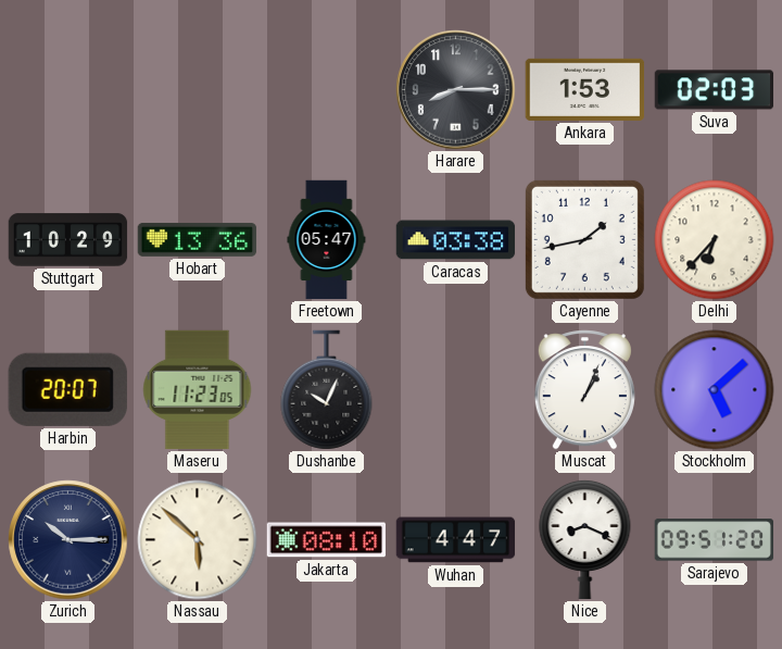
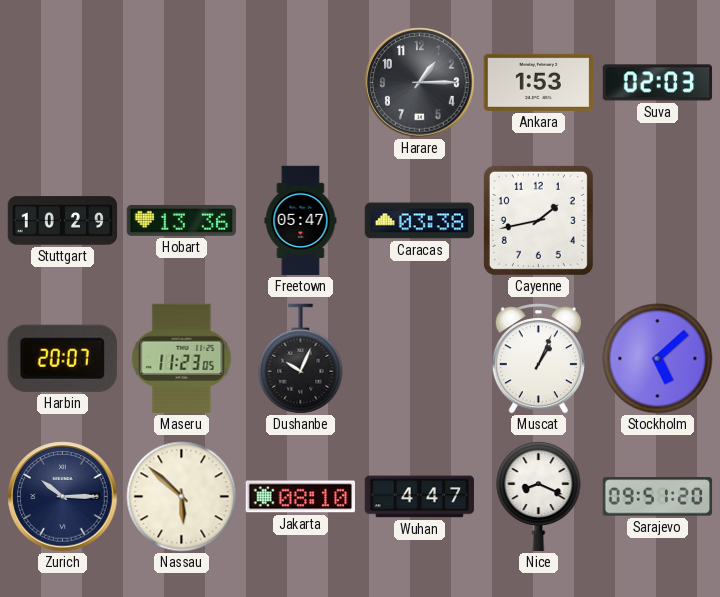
Harare: 8:15 -> 1:15 (420, 83)
Delhi: 6:37 -> none (715, 240)
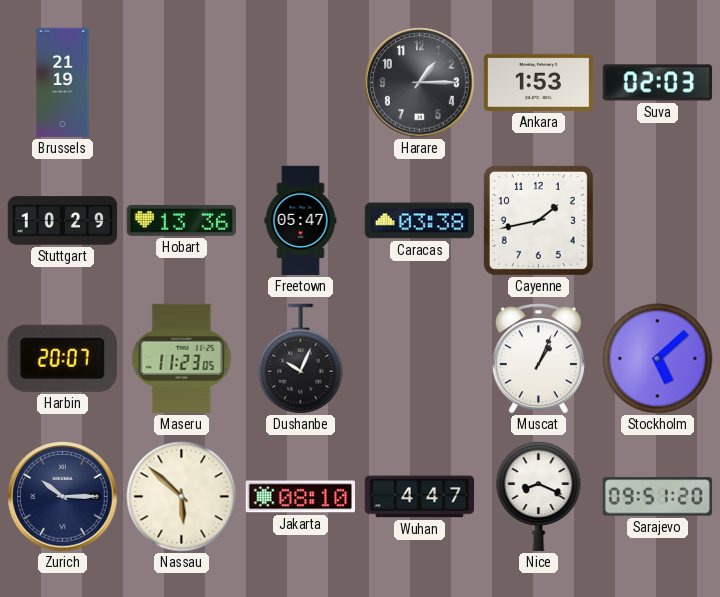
Brussels: none -> 21:19 (63, 83)
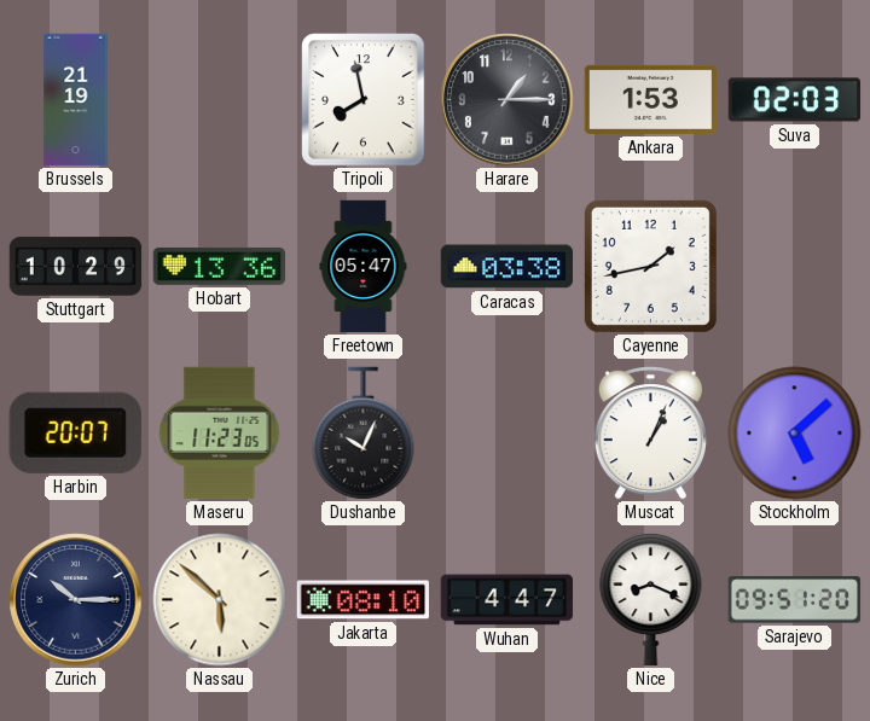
Tripoli: none -> 7:58 (364, 100)
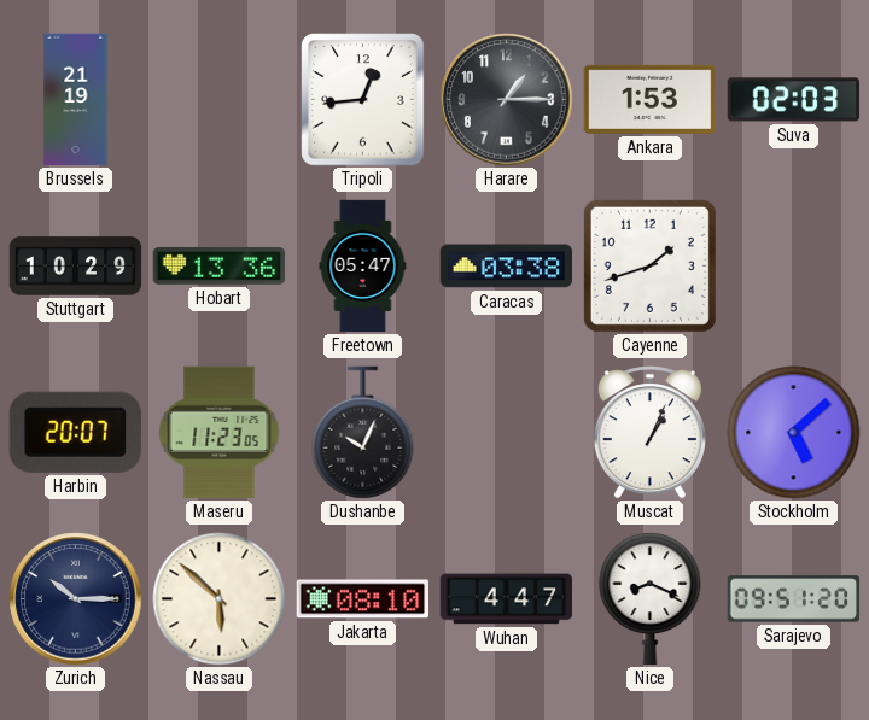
Tripoli: 7:58 -> 12:44 (363, 100)
Cayenne: 1:43 -> 1:42 (649, 265)
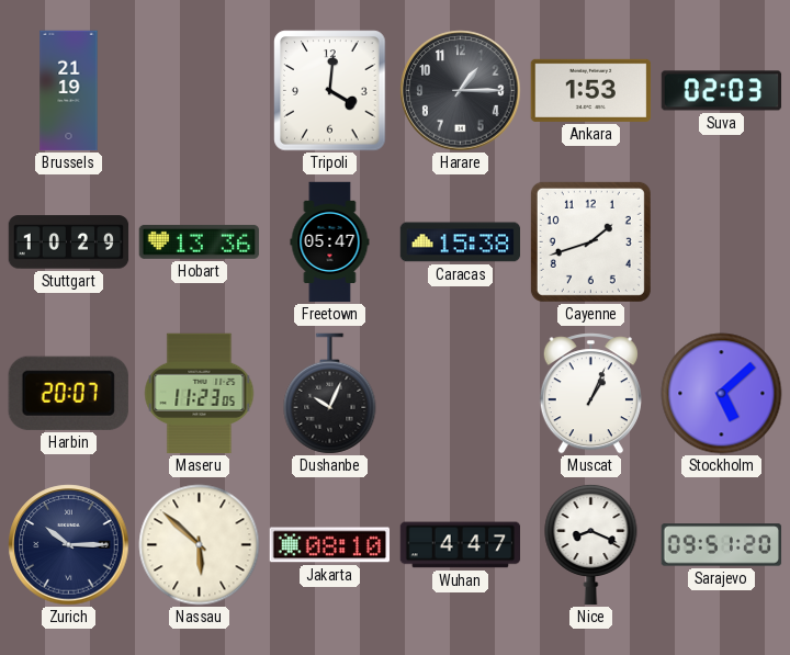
Tripoli: 12:44 -> 4:01 (330, 91)
Caracas: 03:38 -> 15:38 (461, 242)
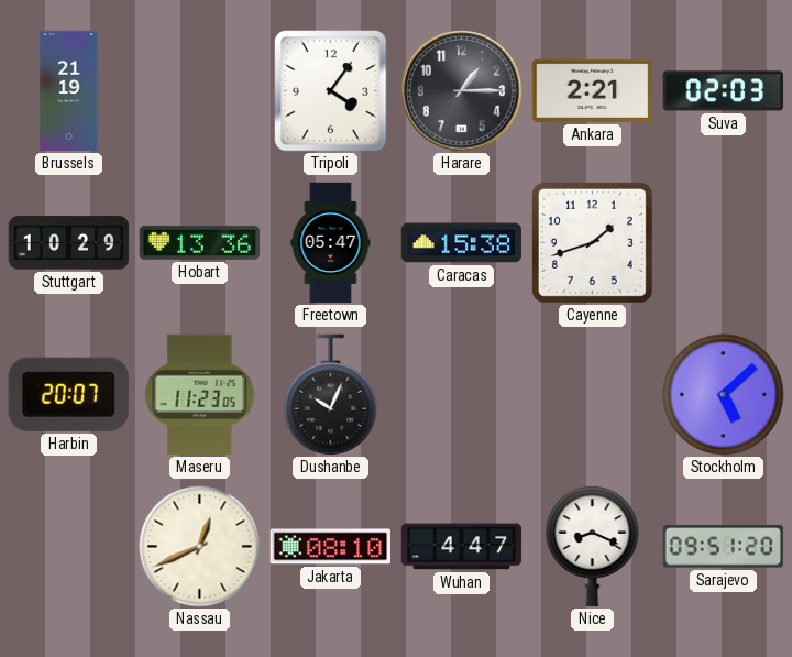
Tripoli: 4:01 -> 4:06 (331, 91)
Ankara: 1:53 -> 2:21 (593, 90)
Muscat: 1:04 -> none (590, 394)
Zurich: 10:15 -> none (69, 545)
Nassau: 5:52 -> 12:41 (200, 547)
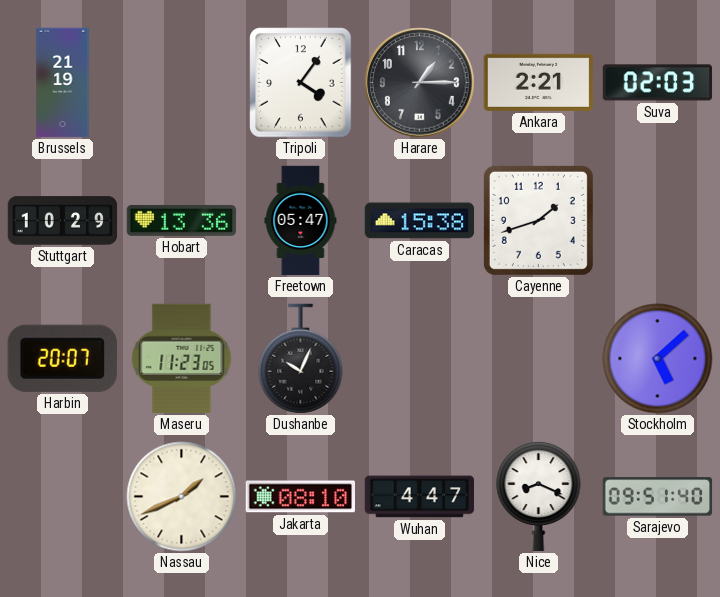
Nassau: 12:41 -> 1:41 (182, 497)
Sarajevo: 09:51:20 -> 09:51:40 (658, 497)
